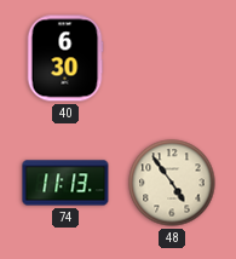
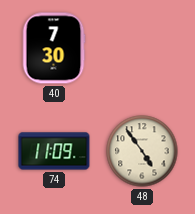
40: 6:30 -> 7:30 (54, 48)
74: 11:13 -> 11:09 (54, 151)
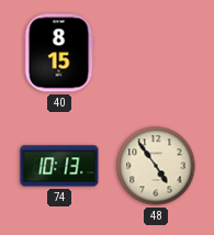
40: 7:30 -> 8:15 (59, 53)
74: 11:09 -> 10:13 (59, 166)
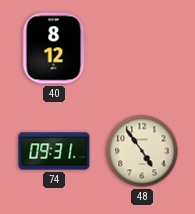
40: 8:15 -> 8:12 (54, 48)
74: 10:13 -> 09:31 (54, 151)
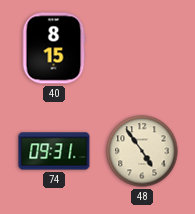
40: 8:12 -> 8:15 (54, 48)
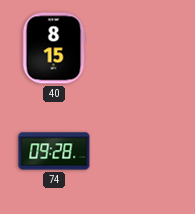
74: 09:31 -> 09:28 (54, 151)
48: 4:54 -> none (142, 151)
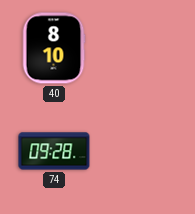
40: 8:15 -> 8:10 (54, 48)
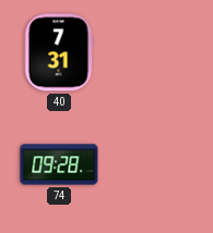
40: 8:10 -> 7:31 (59, 52)
